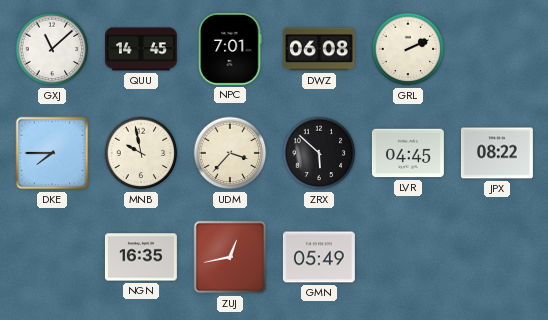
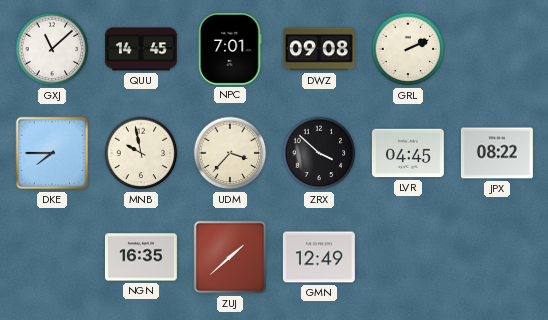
DWZ: 06:08 -> 09:08 (319, 49)
ZRX: 5:52 -> 3:52 (319, 153)
ZUJ: 12:43 -> 1:38 (230, 257)
GMN: 05:49 -> 12:49 (319, 257)
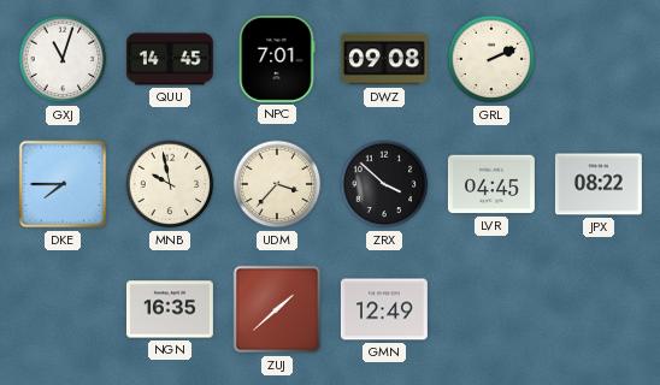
GXJ: 11:08 -> 11:03 (63, 59)
